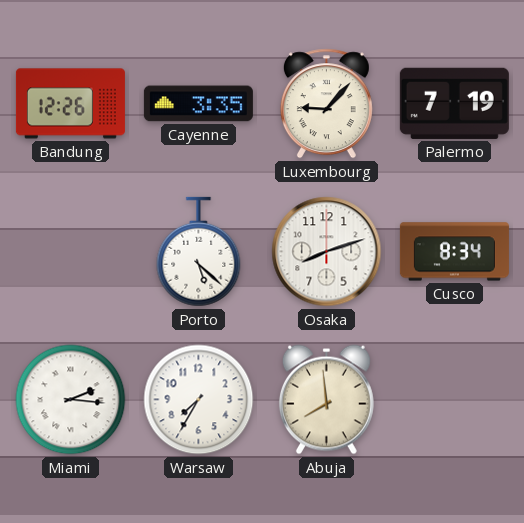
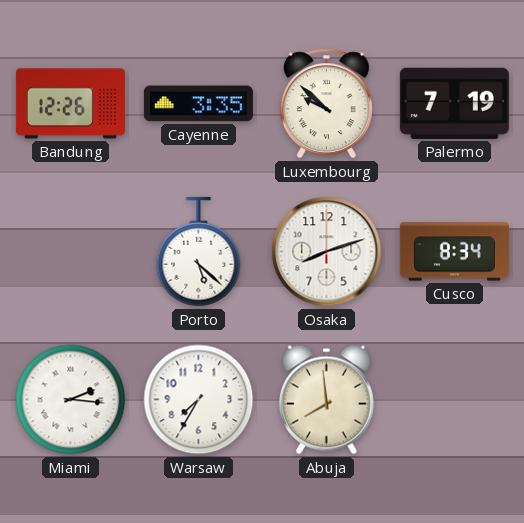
Luxembourg: 9:07 -> 9:52 (326, 104)
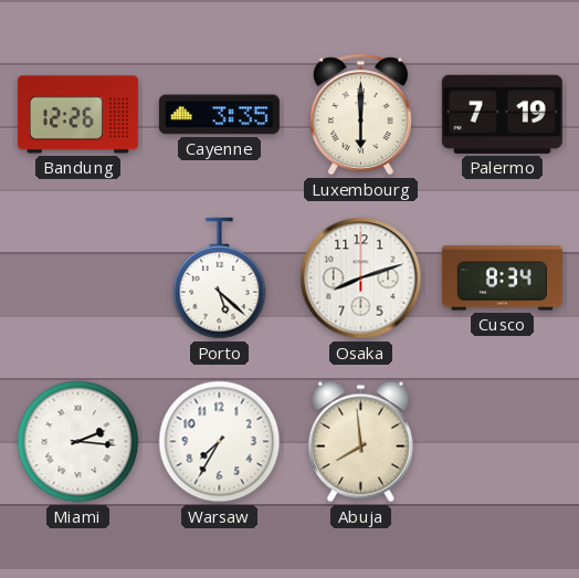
Luxembourg: 9:52 -> 6:00 (360, 115)
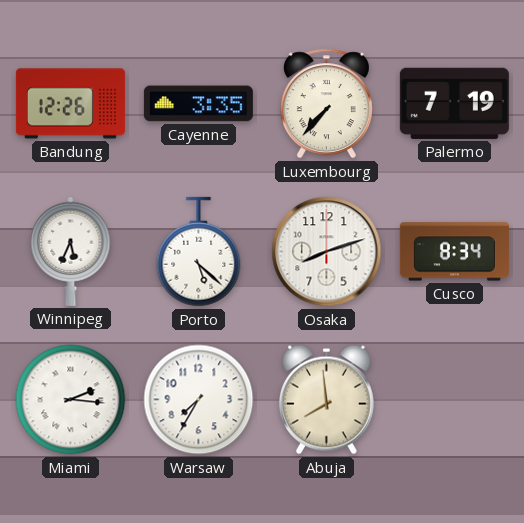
Luxembourg: 6:00 -> 7:37 (326, 104)
Winnipeg: none -> 5:34 (71, 251)
